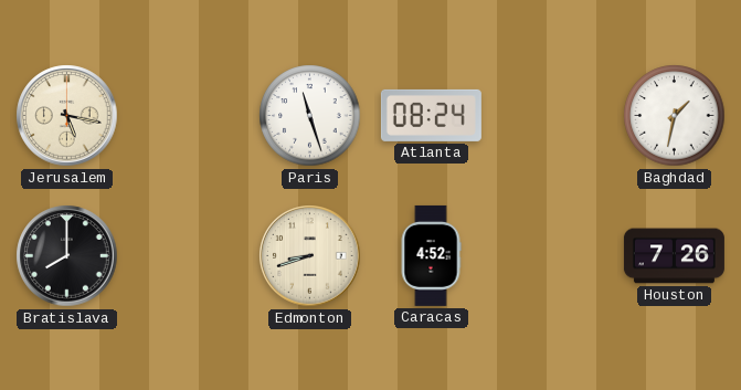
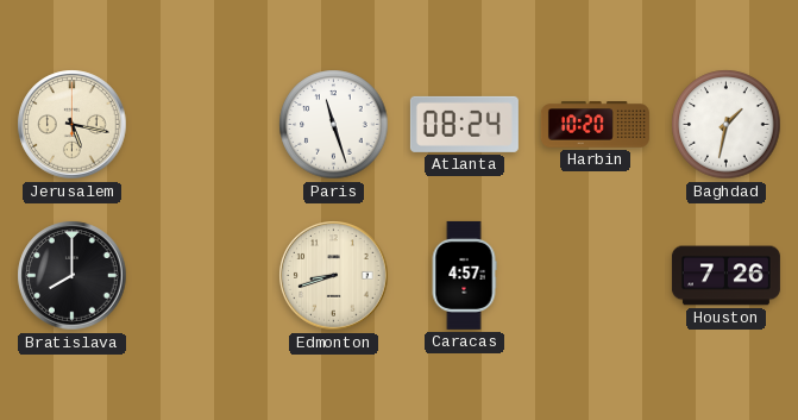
Harbin: none -> 10:20 (595, 125)
Caracas: 4:52 -> 4:57 (464, 275)
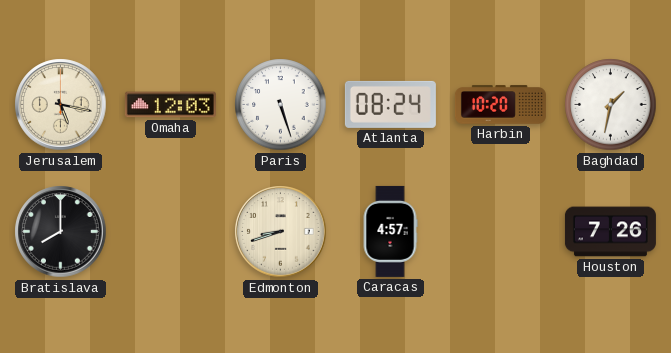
Omaha: none -> 12:03 (170, 105)
Paris: 11:27 -> 5:27 (281, 105)
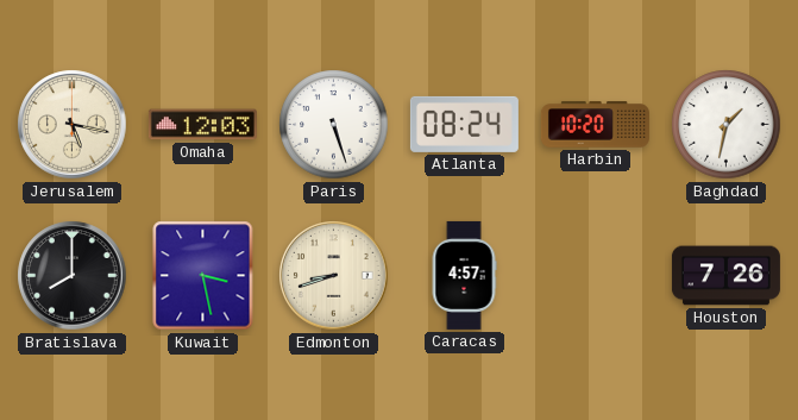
Kuwait: none -> 3:28 (203, 276)
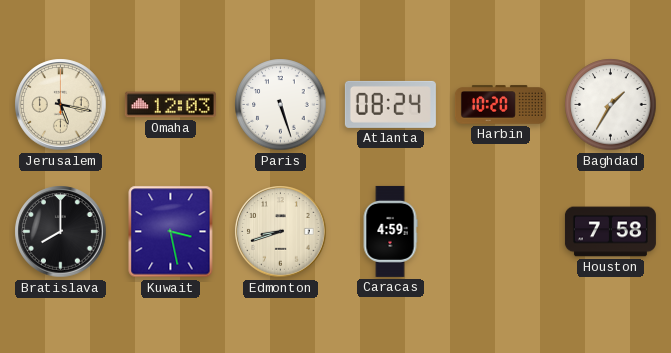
Baghdad: 1:32 -> 1:35 (611, 105)
Caracas: 4:57 -> 4:59 (390, 231)
Houston: 7:26 -> 7:58 (610, 232)
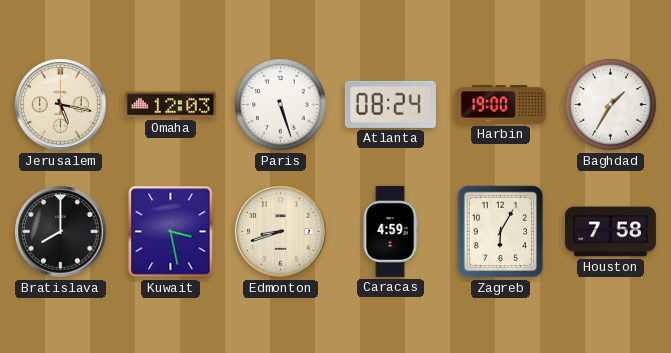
Harbin: 10:20 -> 19:00 (500, 105)
Zagreb: none -> 6:05 (501, 232)
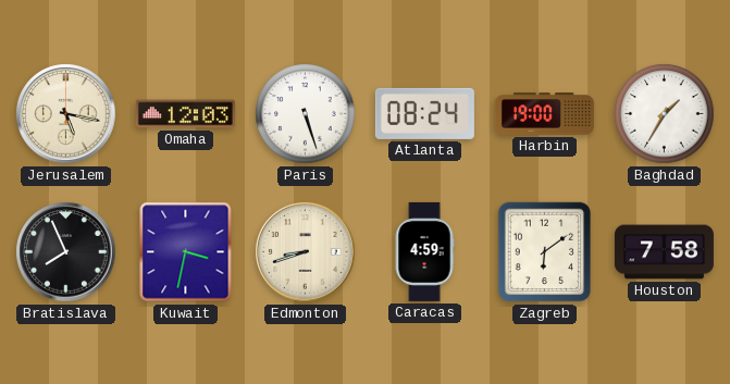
Bratislava: 8:00 -> 7:56 (66, 252)
Kuwait: 3:28 -> 3:32 (186, 252)
Zagreb: 6:05 -> 6:09 (545, 252)
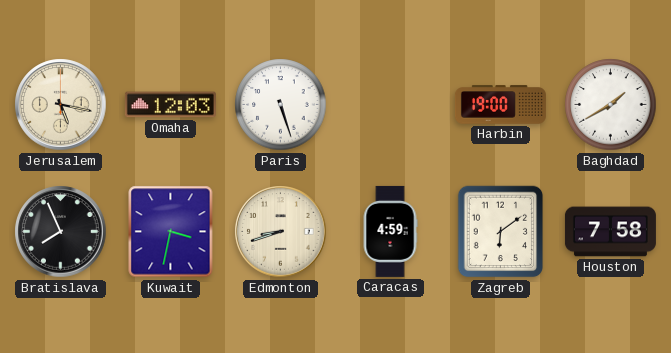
Atlanta: 08:24 -> none (424, 113)
Baghdad: 1:35 -> 1:40 (611, 105)
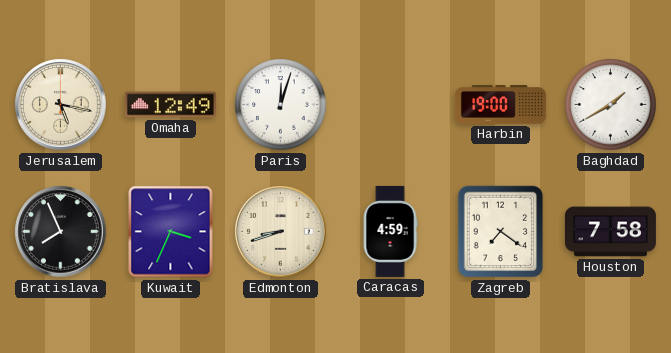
Omaha: 12:03 -> 12:49 (170, 105)
Paris: 5:27 -> 12:03 (281, 105)
Kuwait: 3:32 -> 3:34 (171, 232)
Zagreb: 6:09 -> 7:21 (501, 232)
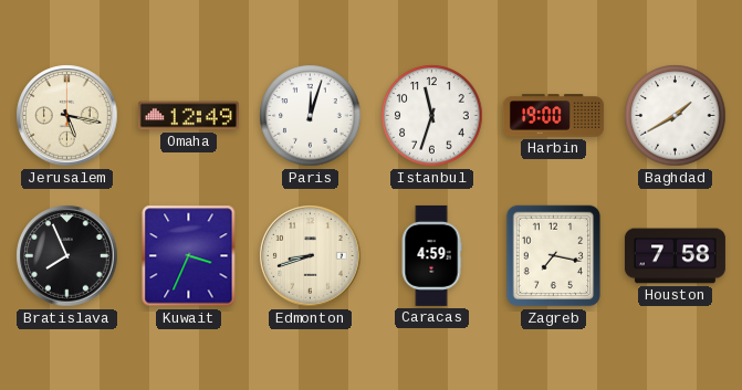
Istanbul: none -> 11:33 (432, 116)
Zagreb: 7:21 -> 7:17 (554, 256)
